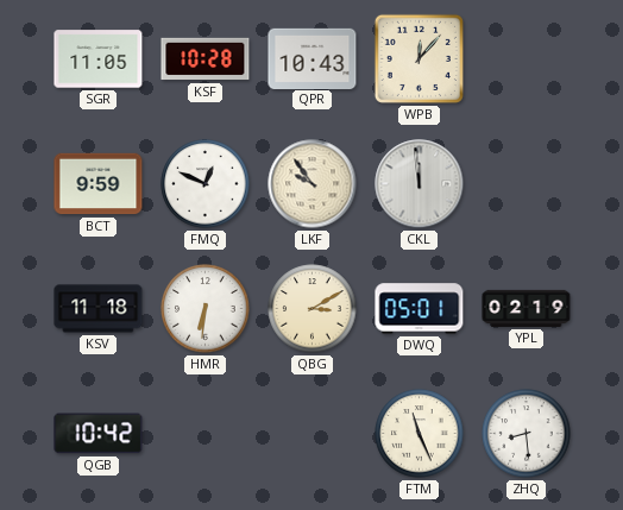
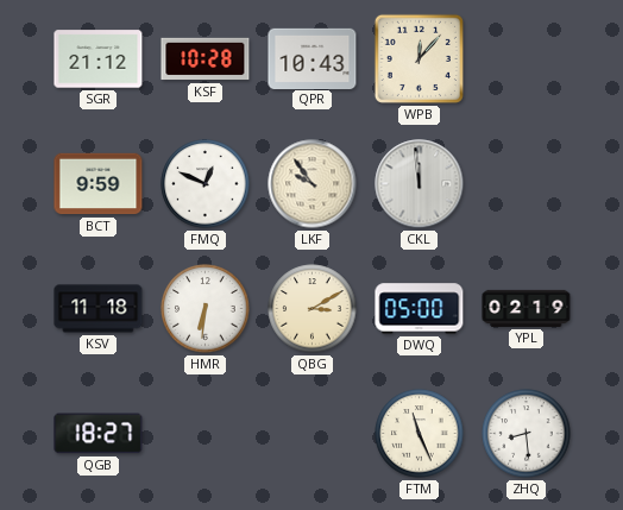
SGR: 11:05 -> 21:12 (99, 59)
DWQ: 05:01 -> 05:00 (420, 309)
QGB: 10:42 -> 18:27 (99, 434)
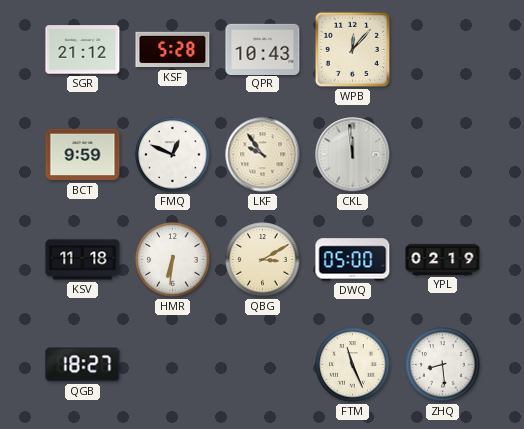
KSF: 10:28 -> 5:28 (173, 50)
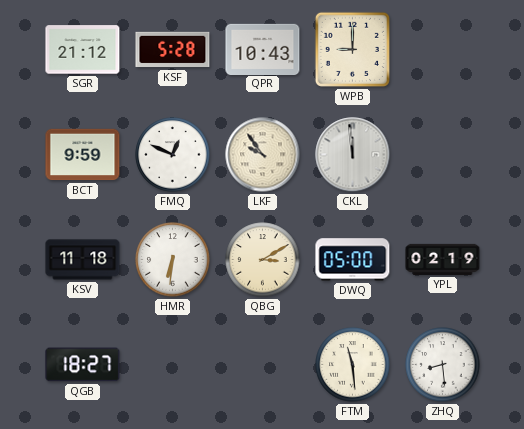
WPB: 12:07 -> 9:00 (352, 49)
FTM: 11:26 -> 11:29 (353, 365)
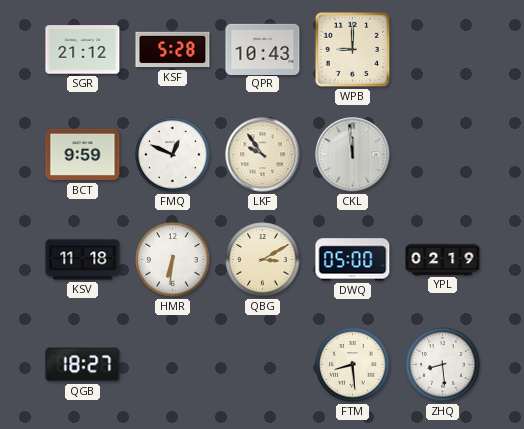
FTM: 11:29 -> 8:29 (353, 365)
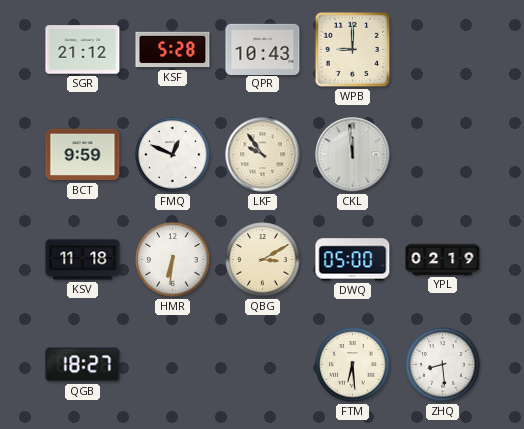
FTM: 8:29 -> 6:29 (353, 365)
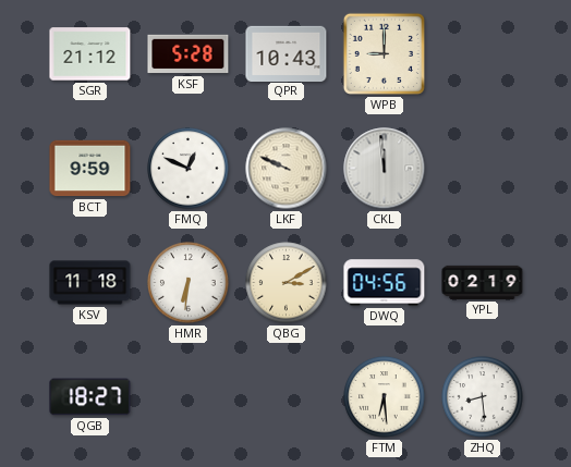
LKF: 9:54 -> 9:49 (287, 169)
DWQ: 05:00 -> 04:56 (385, 283)
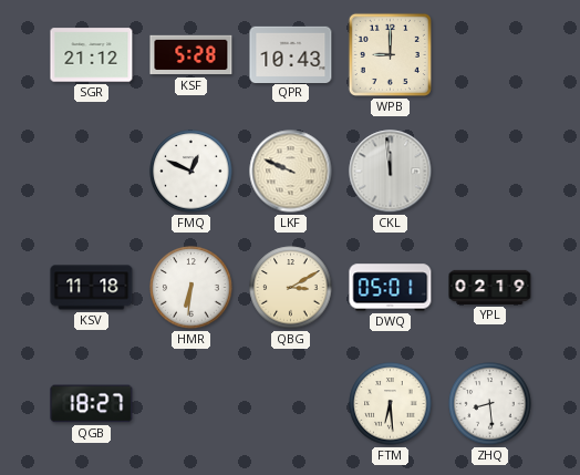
BCT: 9:59 -> none (90, 169)
DWQ: 04:56 -> 05:01 (391, 288)
